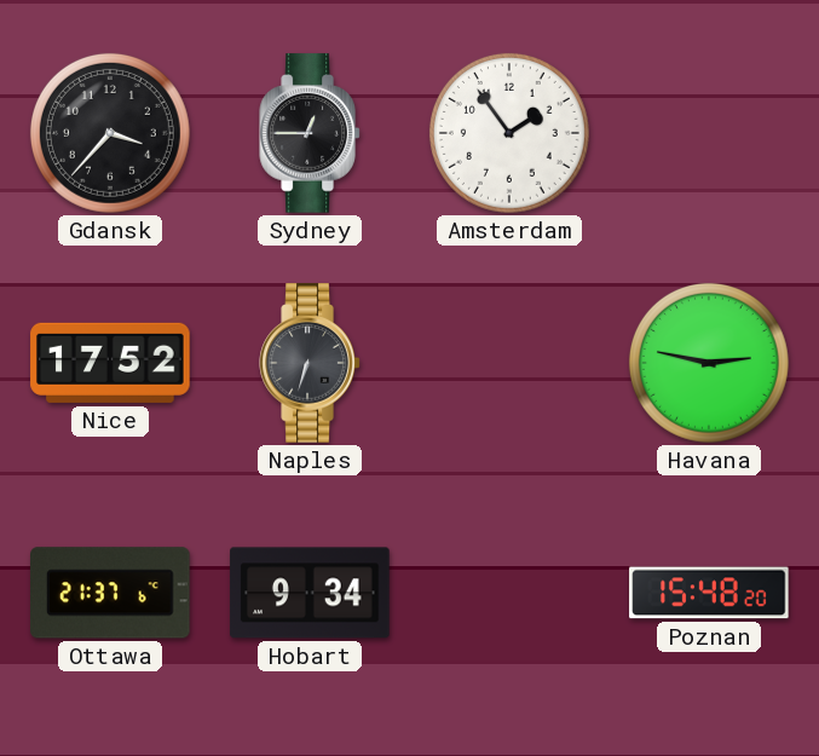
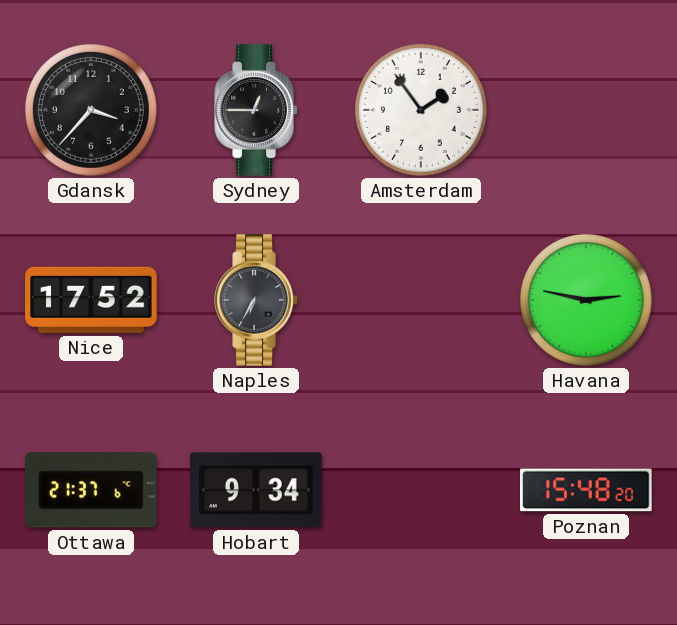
Naples: 6:33 -> 6:35 (256, 300)
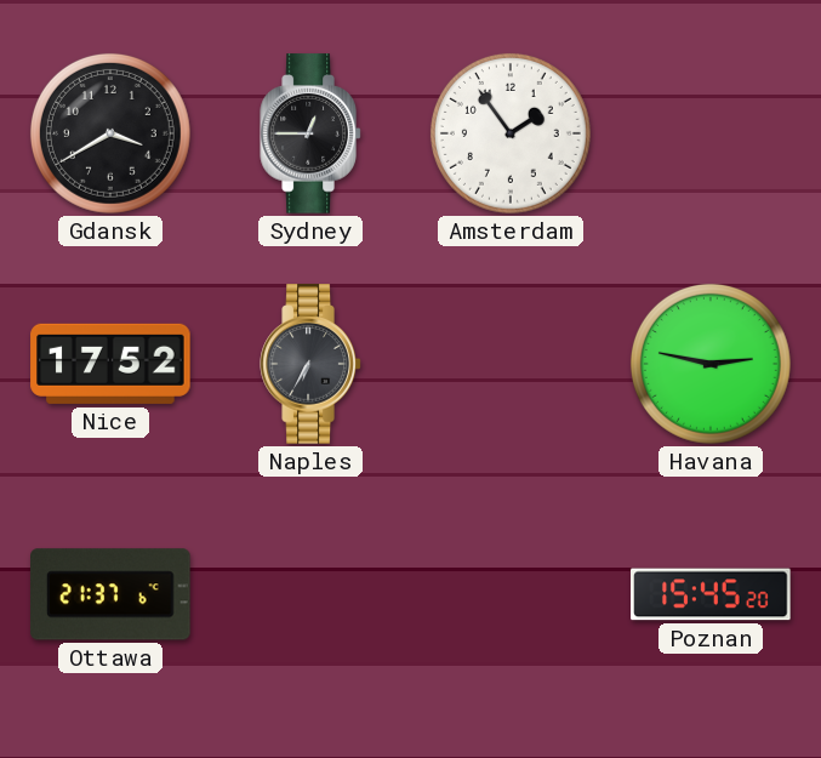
Gdansk: 3:37 -> 3:40 (110, 133)
Hobart: 9:34 -> none (256, 490)
Poznan: 15:48 -> 15:45 (711, 594)
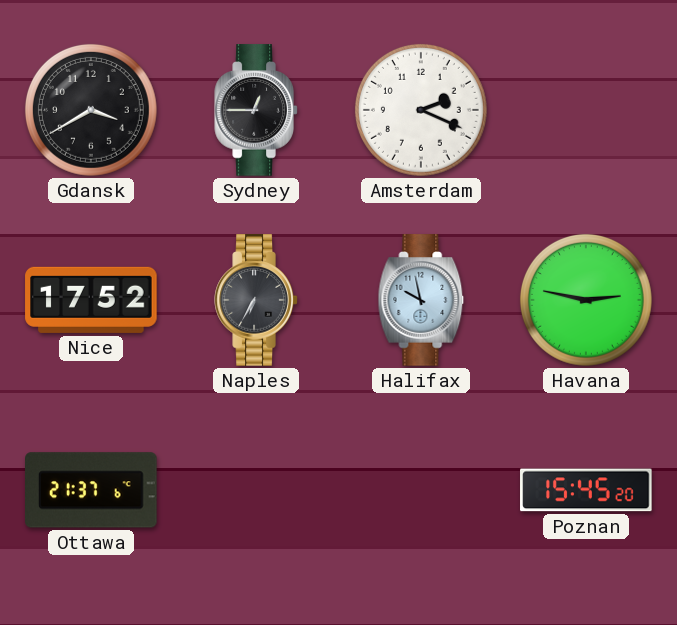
Amsterdam: 1:54 -> 2:19 (421, 110)
Halifax: none -> 9:58 (421, 300)
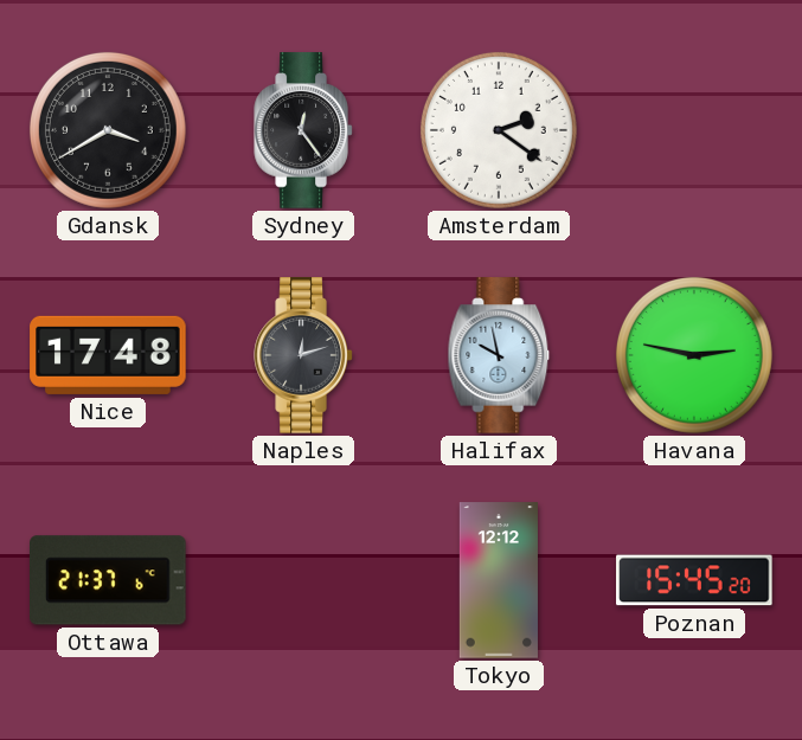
Sydney: 12:45 -> 12:24 (303, 130)
Amsterdam: 2:19 -> 2:21 (499, 130)
Nice: 17:52 -> 17:48 (108, 355)
Naples: 6:35 -> 12:12 (303, 355)
Tokyo: none -> 12:12 (499, 580)
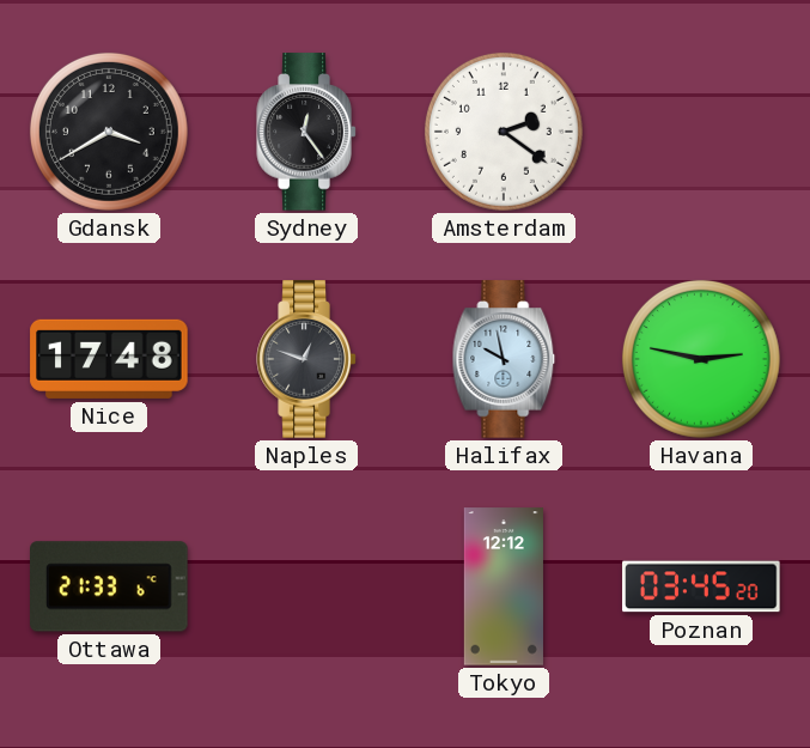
Naples: 12:12 -> 12:48 (306, 359)
Ottawa: 21:37 -> 21:33 (110, 586)
Poznan: 15:45 -> 03:45 (701, 586)
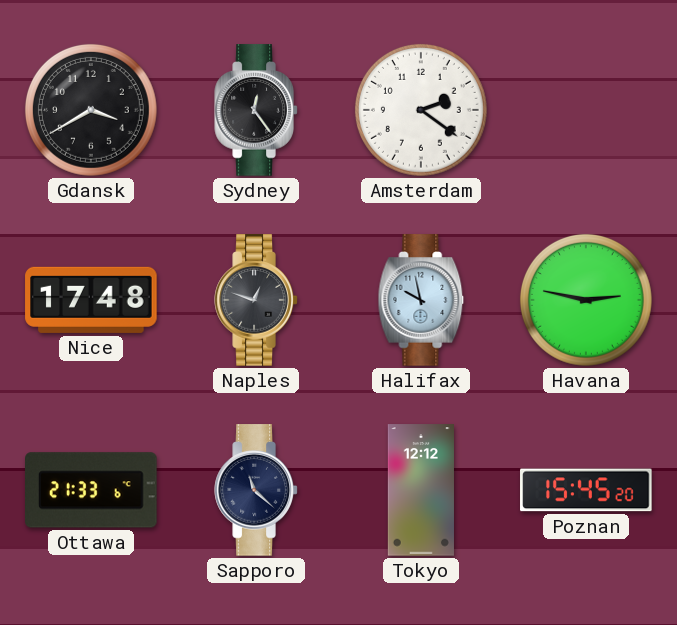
Sapporo: none -> 11:22 (256, 490)
Poznan: 03:45 -> 15:45 (586, 490)
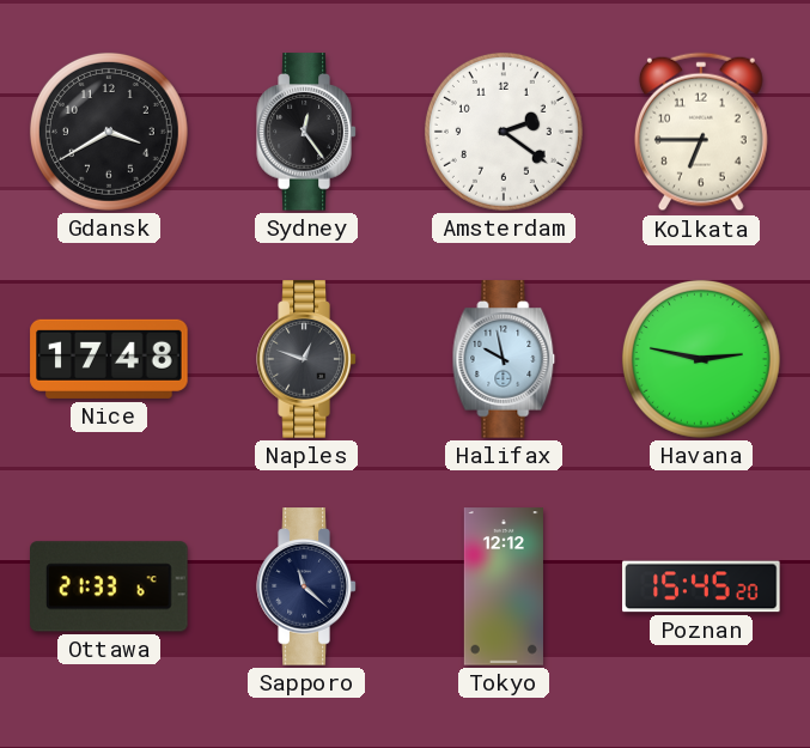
Kolkata: none -> 6:45 (701, 132)
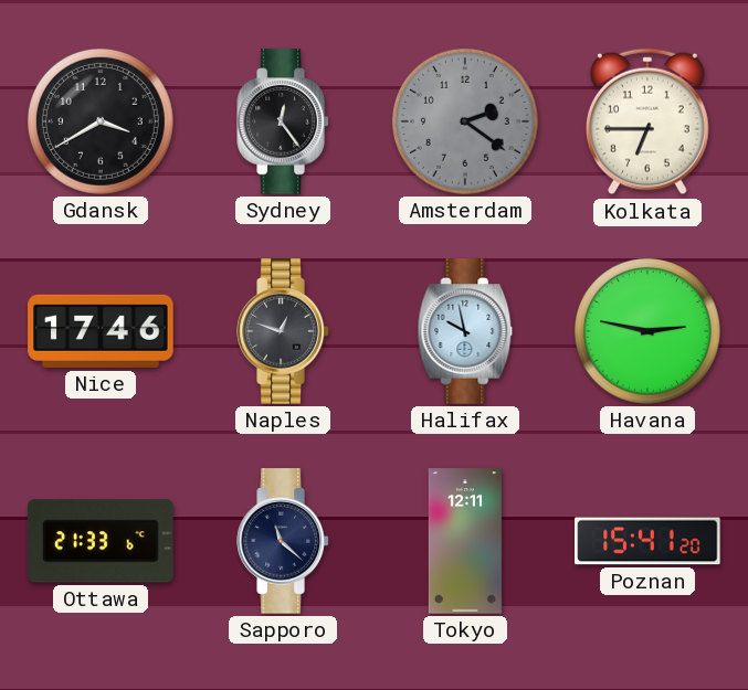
Amsterdam dial: white -> grey (465, 121)
Nice: 17:48 -> 17:46 (101, 331)
Tokyo: 12:12 -> 12:11 (465, 541)
Poznan: 15:45 -> 15:41 (647, 541)
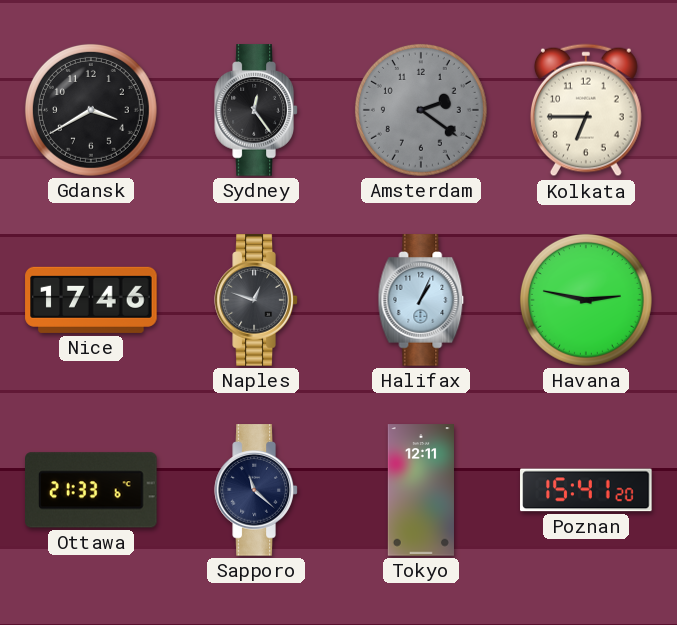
Halifax: 9:58 -> 1:04 (421, 300)
